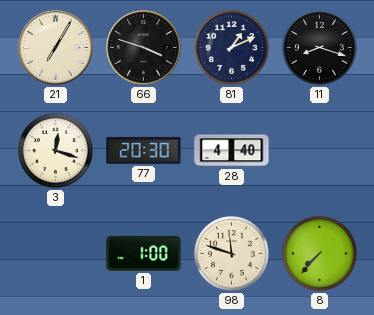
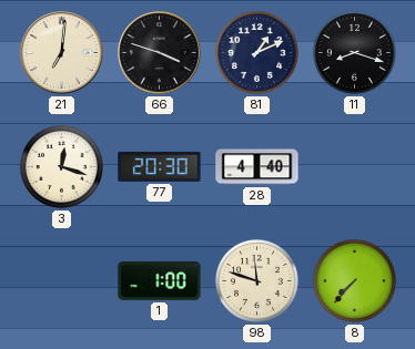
21: 7:05 -> 7:01 (62, 53)
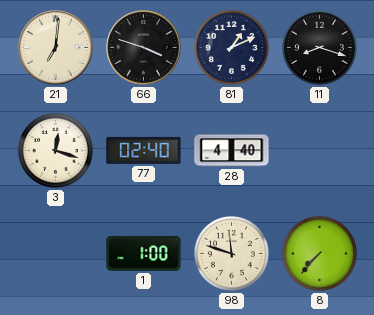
77: 20:30 -> 02:40 (144, 150)
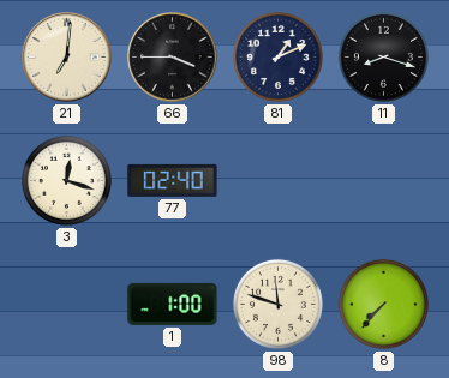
66: 3:48 -> 3:45 (173, 58)
28: 4:40 -> none (232, 151)
